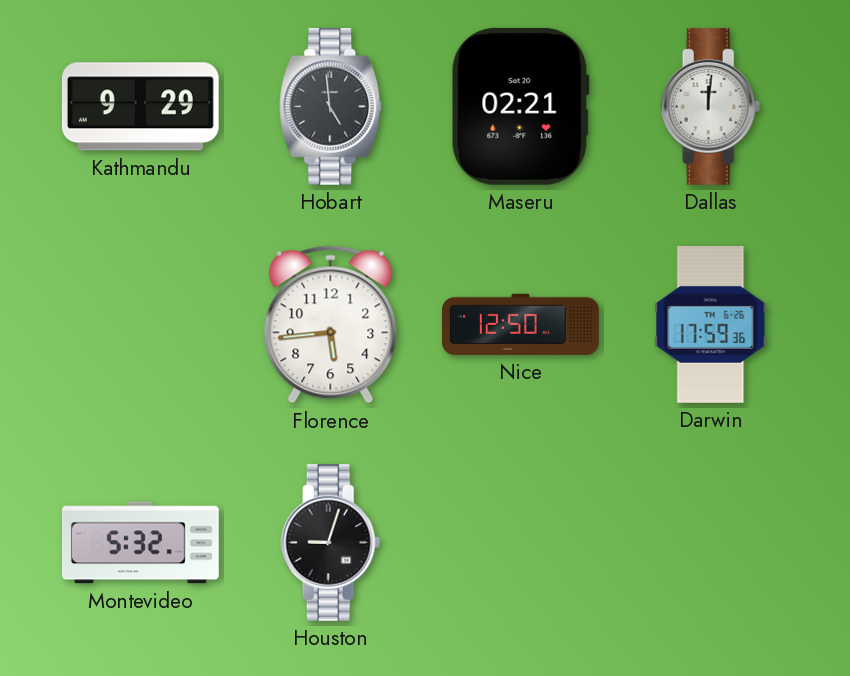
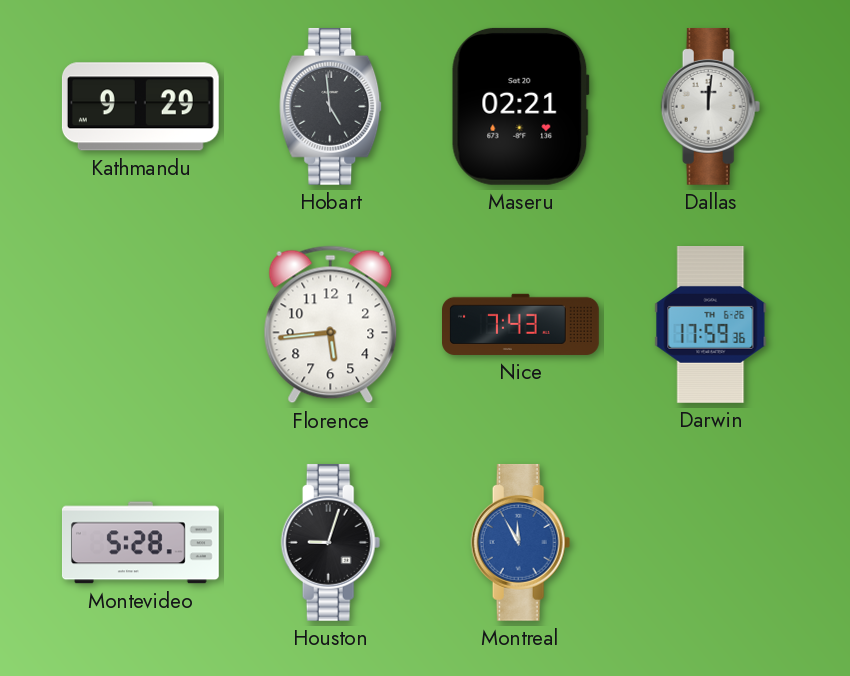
Nice: 12:50 -> 7:43 (521, 324)
Montevideo: 5:32 -> 5:28 (141, 543)
Montreal: none -> 11:55 (521, 542)
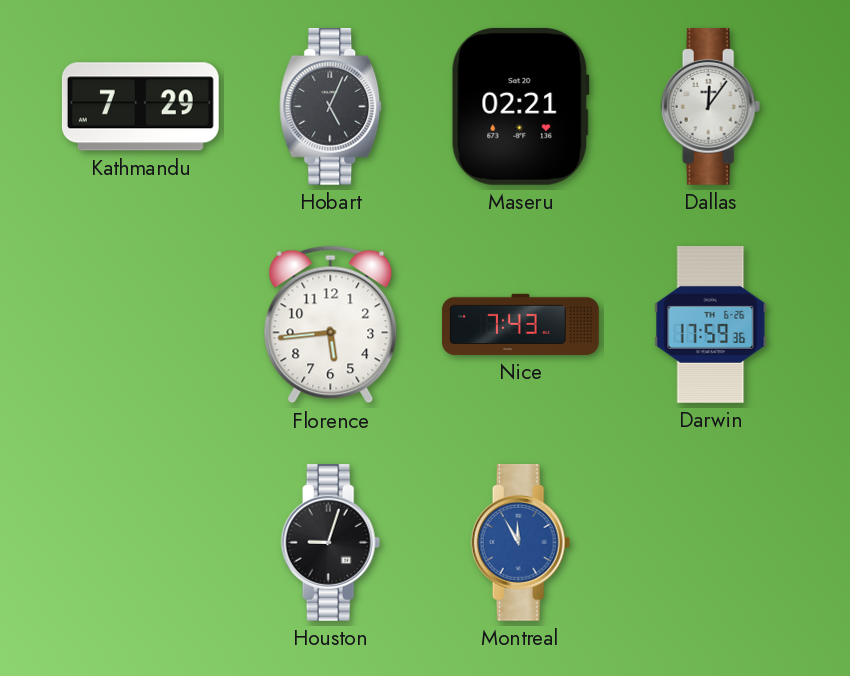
Kathmandu: 9:29 -> 7:29 (140, 107)
Hobart: 4:59 -> 5:04 (331, 106)
Dallas: 12:01 -> 12:06 (711, 106)
Montevideo: 5:28 -> none (141, 543)
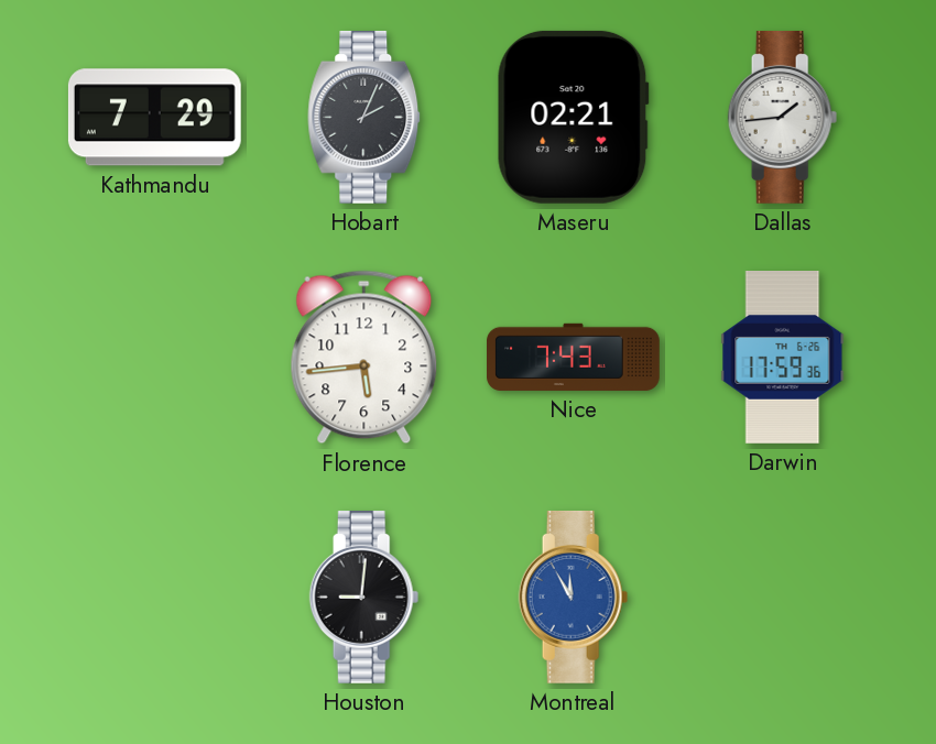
Hobart: 5:04 -> 2:04 (364, 117)
Dallas: 12:06 -> 1:44 (783, 117)
Houston: 9:03 -> 9:01 (364, 597)
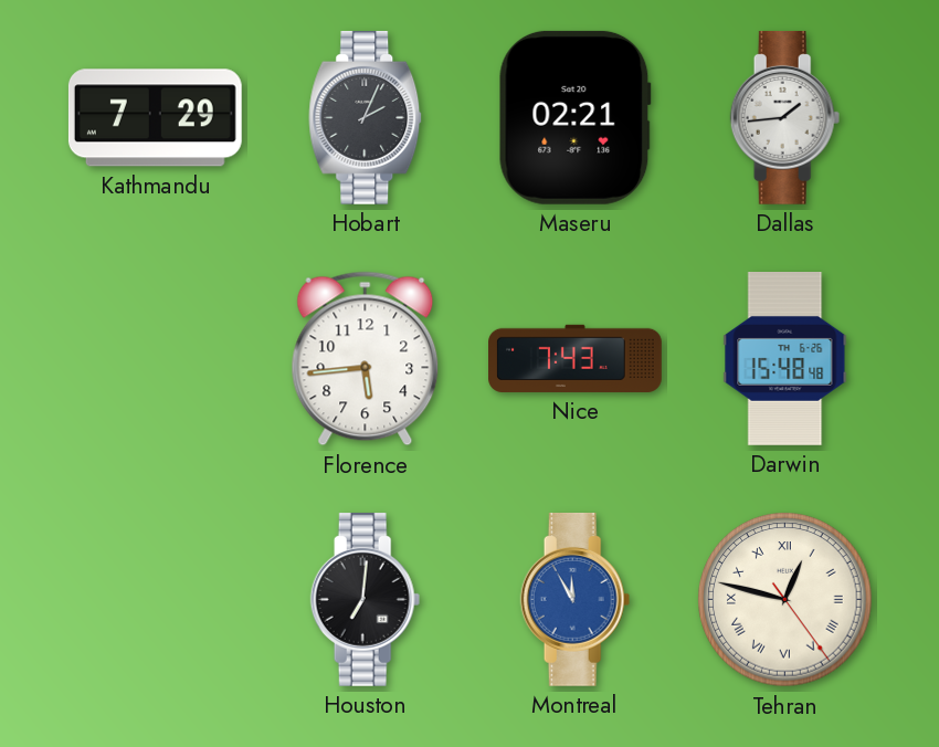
Darwin: 17:59 -> 15:48 (785, 359)
Houston: 9:01 -> 7:01 (366, 599)
Tehran: none -> 12:47 (785, 600)
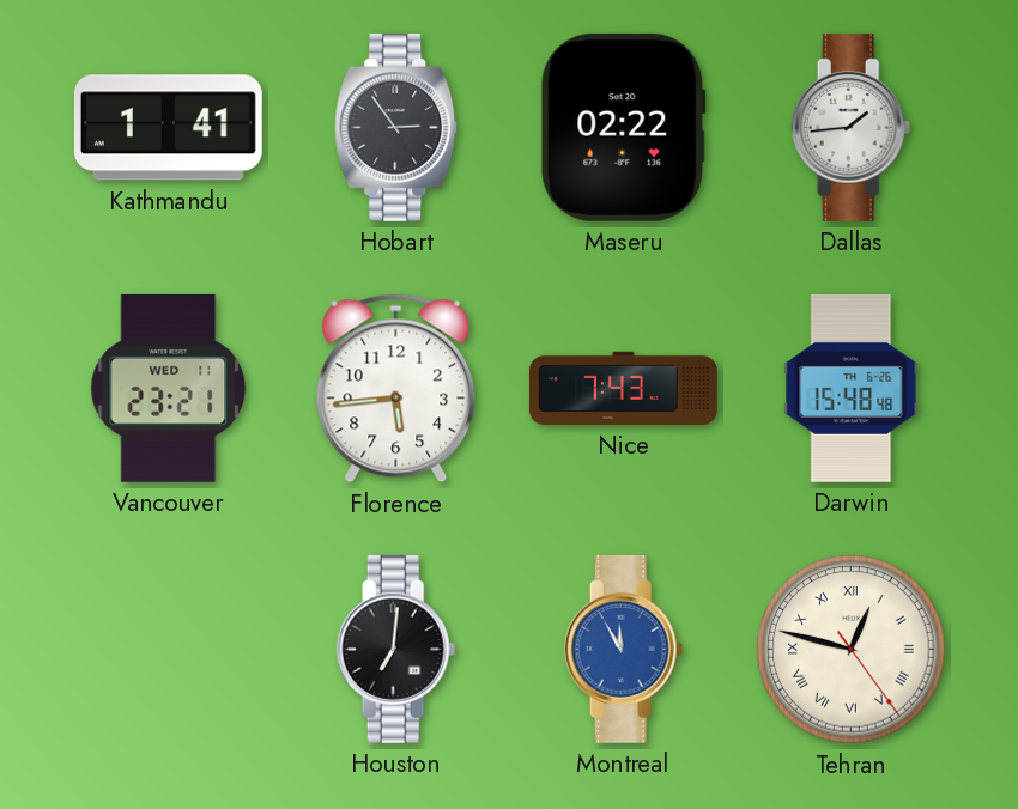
Kathmandu: 7:29 -> 1:41 (168, 128)
Hobart: 2:04 -> 2:54 (396, 127)
Maseru: 02:21 -> 02:22 (623, 127)
Vancouver: none -> 23:21 (169, 388)
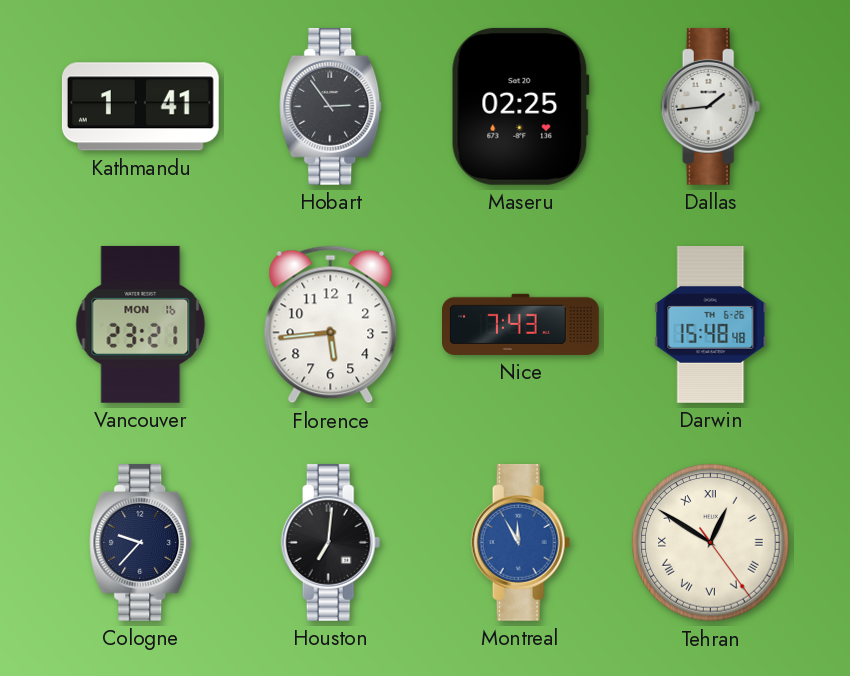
Maseru: 02:22 -> 02:25 (520, 106)
Vancouver date: WED 11 -> MON 16 (141, 324)
Cologne: none -> 9:37 (141, 542)
Tehran: 12:47 -> 12:50 (711, 543)
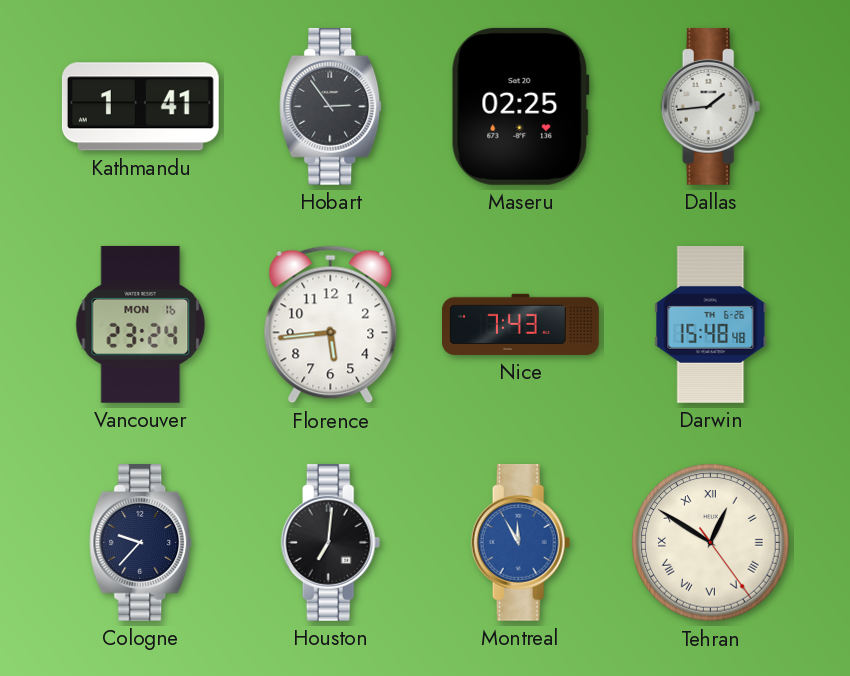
Vancouver: 23:21 -> 23:24 (141, 324)
